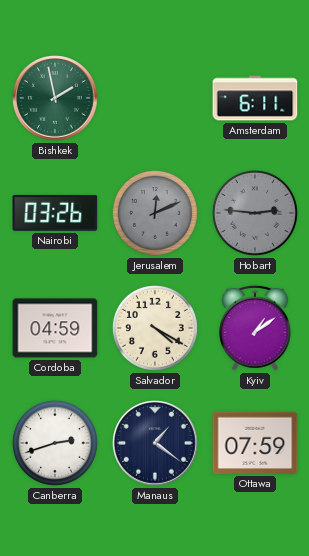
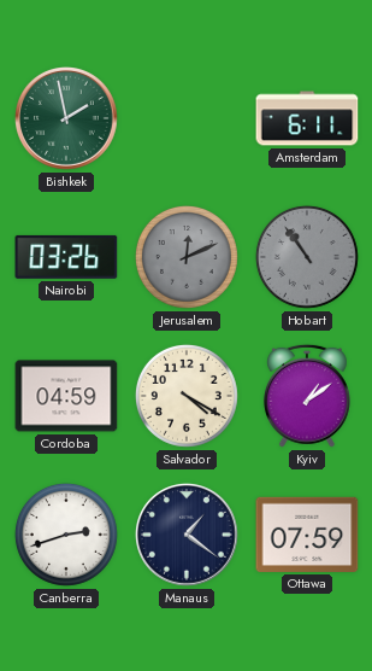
Hobart: 2:46 -> 10:54 (307, 257)
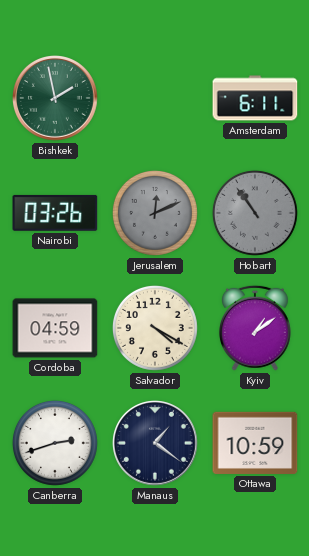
Ottawa: 07:59 -> 10:59 (255, 443)
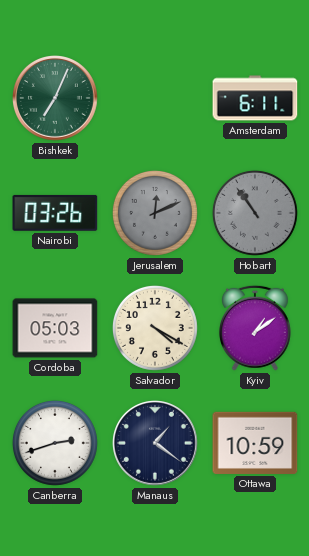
Bishkek: 1:58 -> 7:04 (56, 99)
Cordoba: 04:59 -> 05:03 (55, 328)
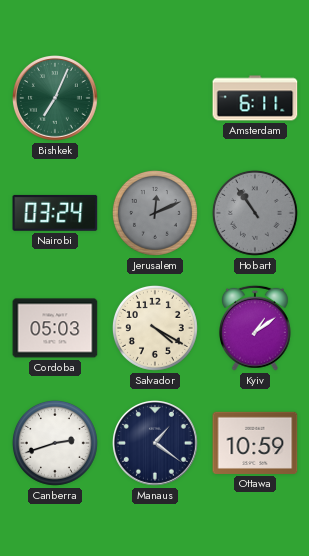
Nairobi: 03:26 -> 03:24 (55, 213)
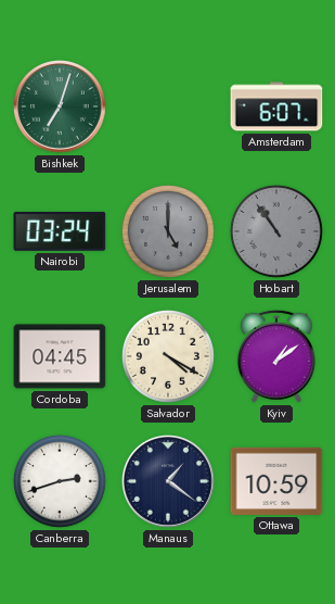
Bishkek: 7:04 -> 7:03 (61, 108)
Amsterdam: 6:11 -> 6:07 (276, 106)
Jerusalem: 12:11 -> 5:00 (168, 231)
Cordoba: 05:03 -> 04:45 (60, 356)
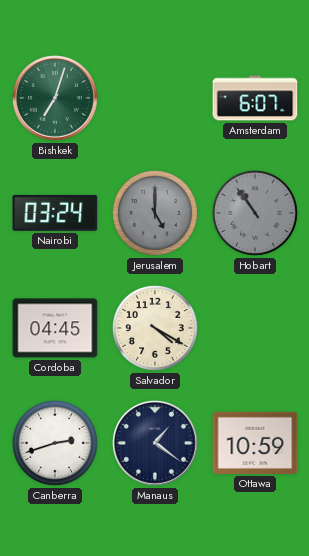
Kyiv: 1:09 -> none (276, 356)
